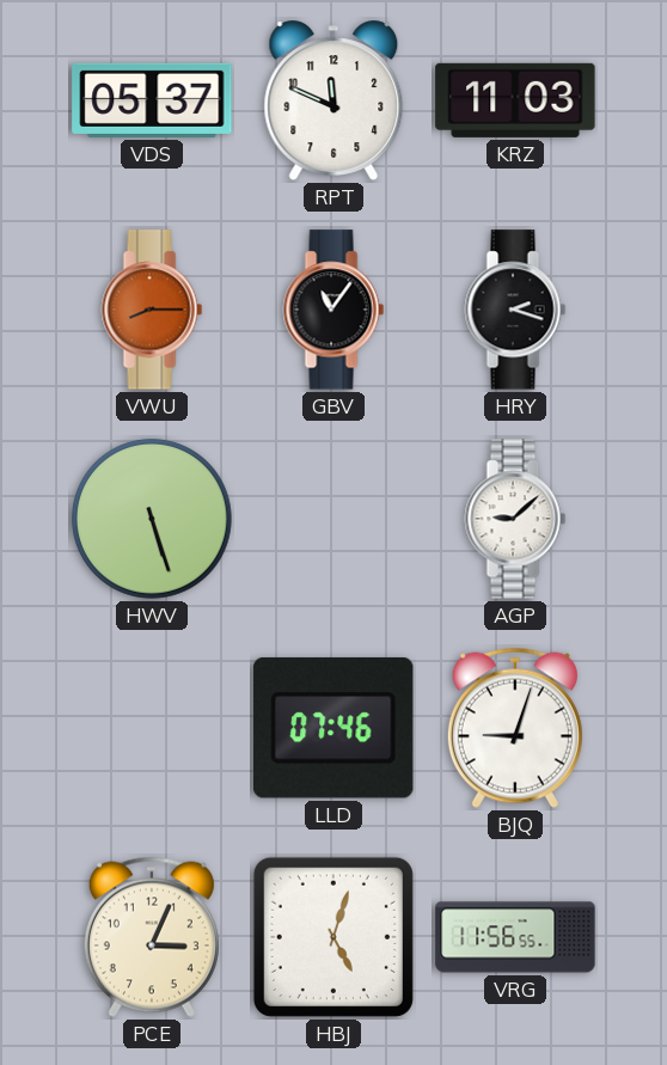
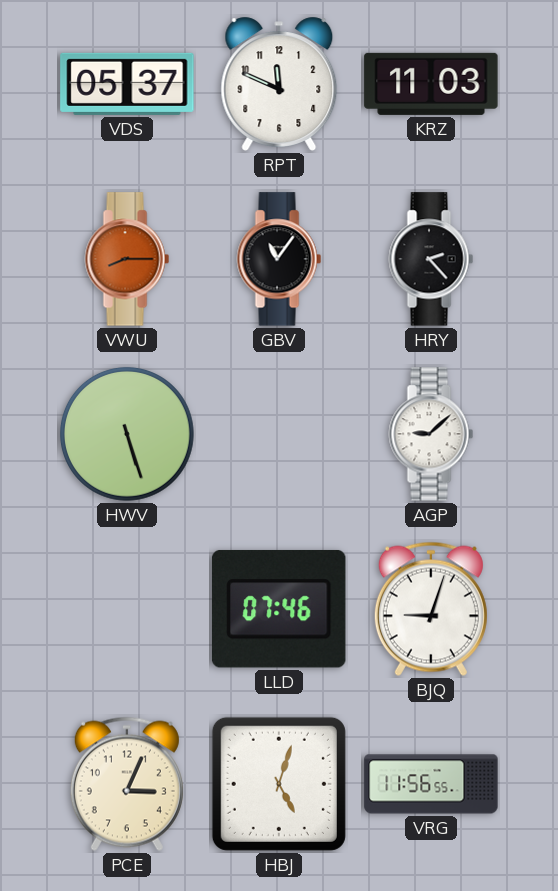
HRY: 2:18 -> 2:23 (431, 259)
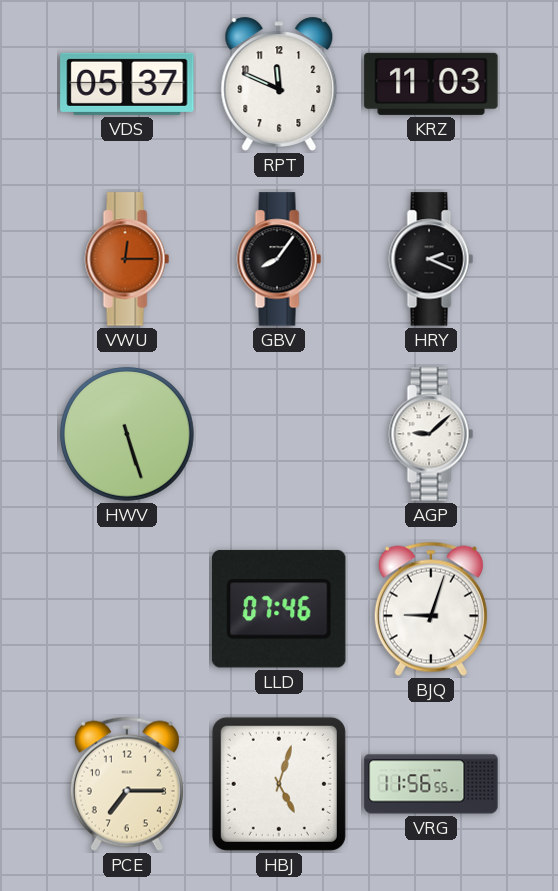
VWU: 8:15 -> 12:15 (127, 259)
GBV: 11:06 -> 8:06 (279, 259)
HRY: 2:23 -> 2:19 (431, 259)
PCE: 3:04 -> 7:15 (127, 784)
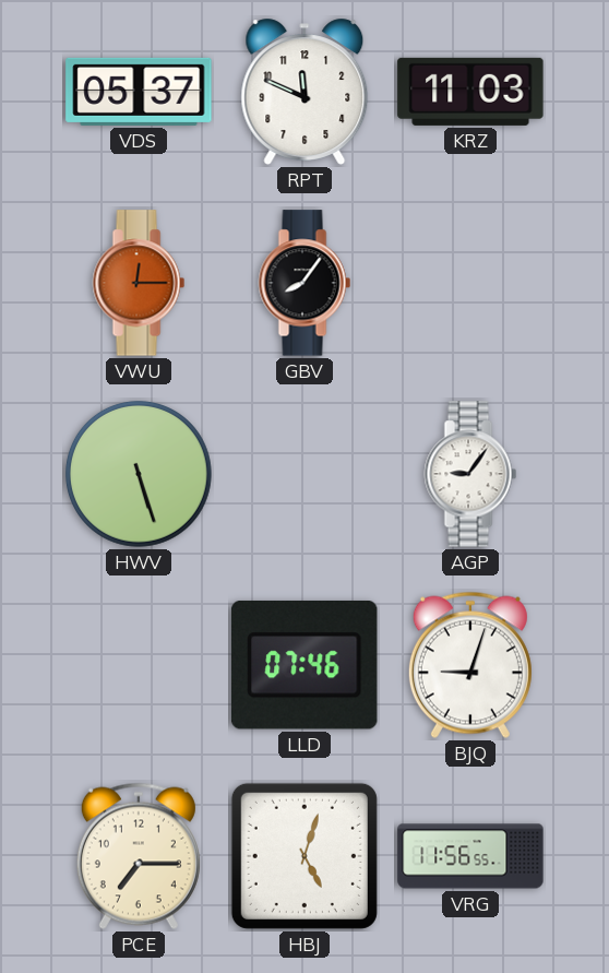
HRY: 2:19 -> none (431, 259)
AGP: 9:08 -> 9:06 (470, 474)
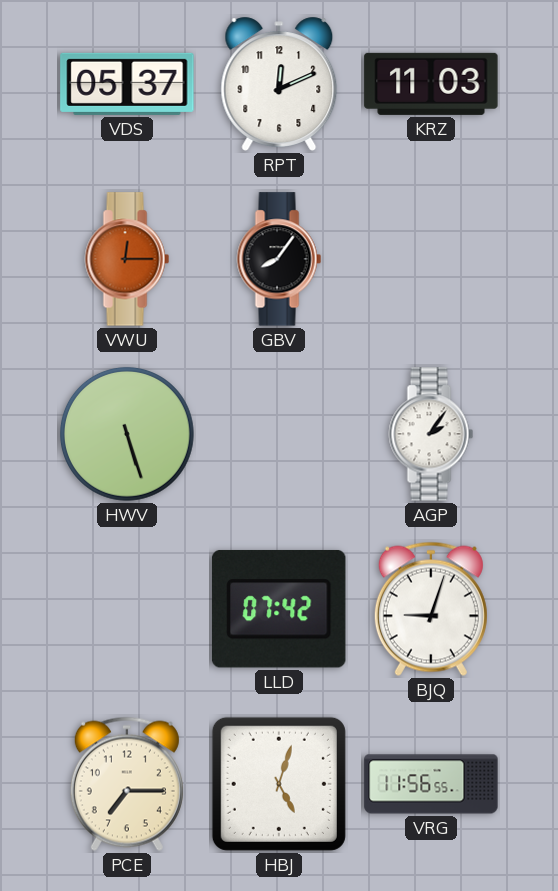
RPT: 11:49 -> 12:11 (279, 84)
AGP: 9:06 -> 2:06 (431, 434)
LLD: 07:46 -> 07:42 (279, 609)
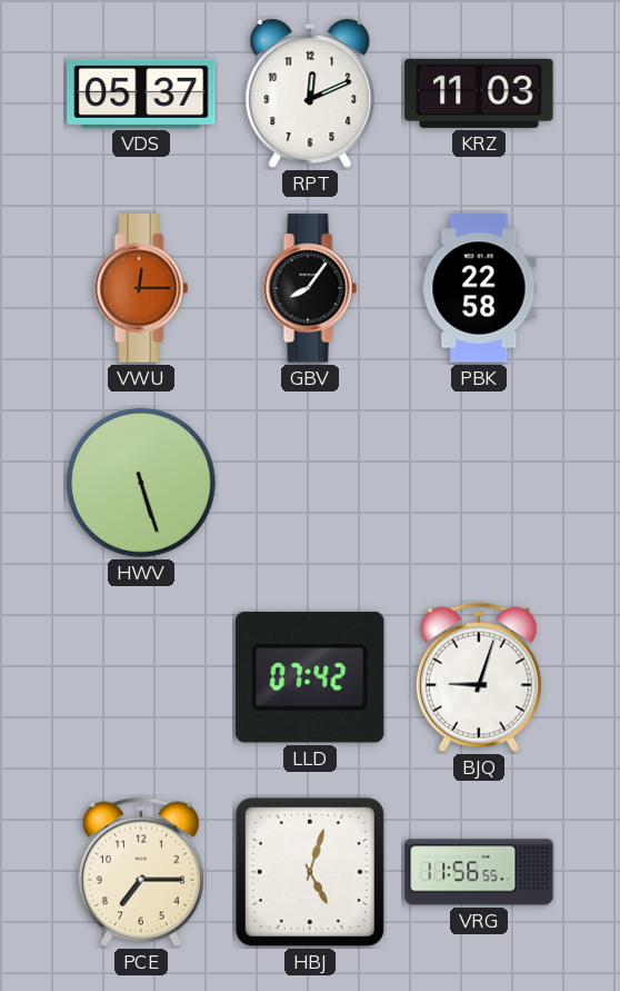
PBK: none -> 22:58 (479, 288)
AGP: 2:06 -> none (431, 434)
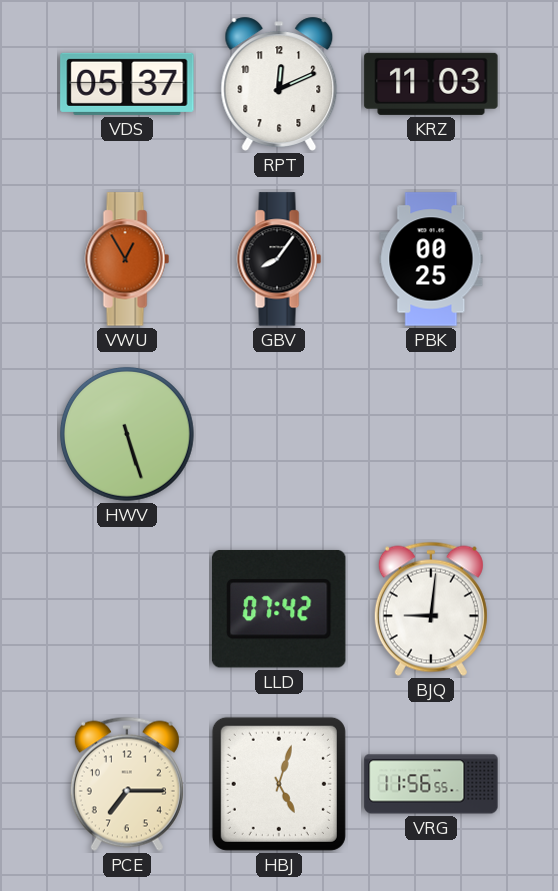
VWU: 12:15 -> 12:55 (127, 259)
PBK: 22:58 -> 00:25 (431, 259)
BJQ: 9:03 -> 9:01 (431, 609)
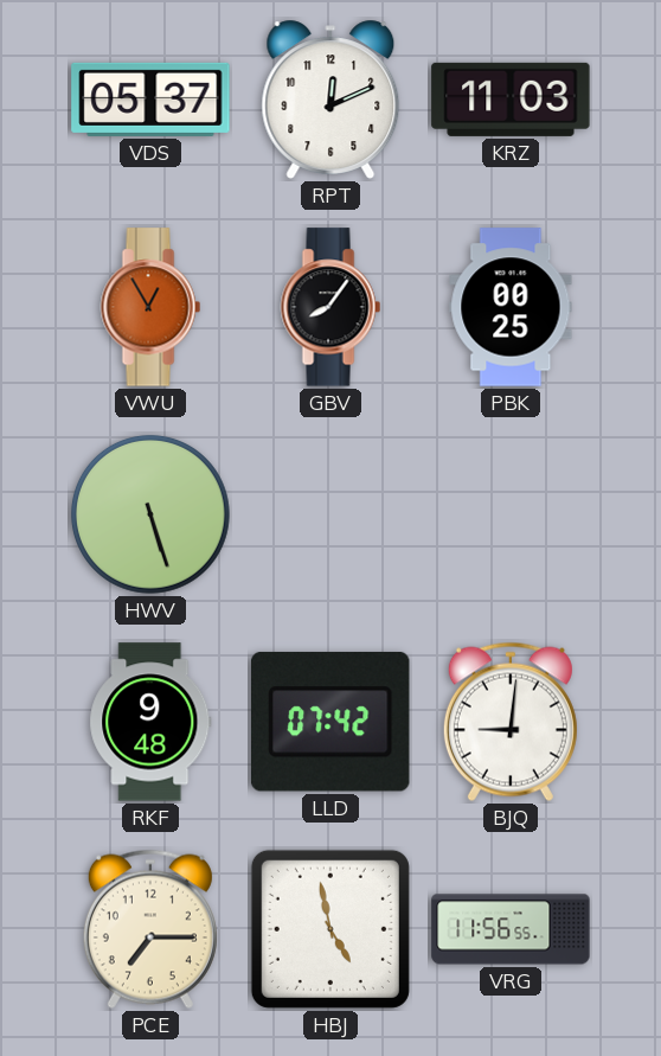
RKF: none -> 9:48 (150, 722)
HBJ: 5:03 -> 4:58 (330, 929)
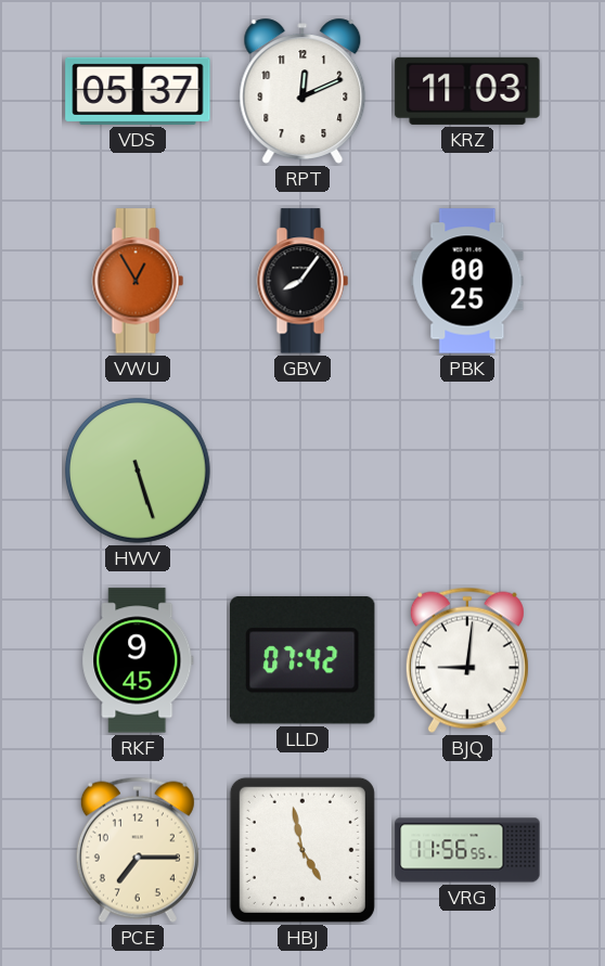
RKF: 9:48 -> 9:45 (138, 660)
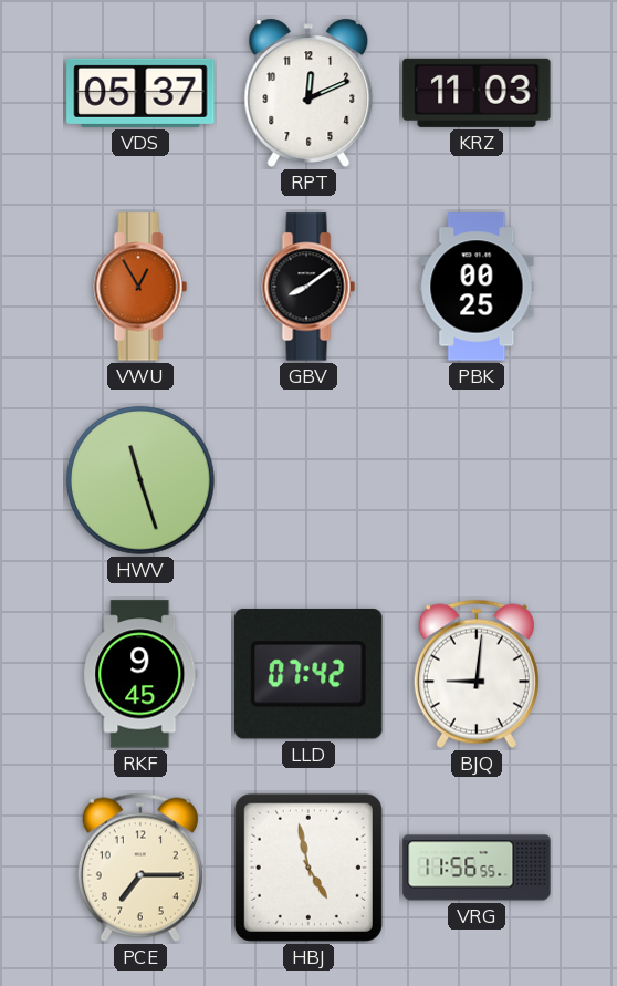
GBV: 8:06 -> 8:09 (308, 287)
HWV: 5:27 -> 11:27 (140, 480)
